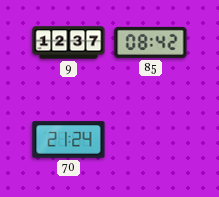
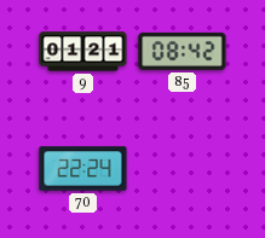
9: 12:37 -> 01:21 (83, 52)
70: 21:24 -> 22:24 (83, 169)
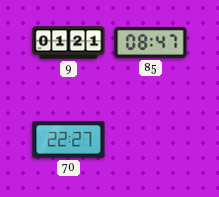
85: 08:42 -> 08:47 (151, 42)
70: 22:24 -> 22:27 (69, 140)
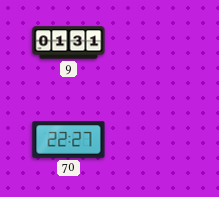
9: 01:21 -> 01:31 (69, 43)
85: 08:47 -> none (151, 42)
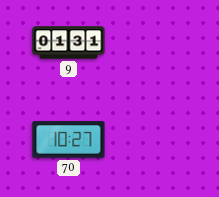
70: 22:27 -> 10:27 (69, 140)
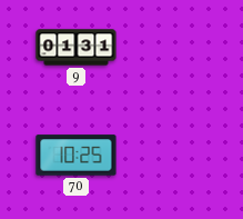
70: 10:27 -> 10:25 (77, 156)
